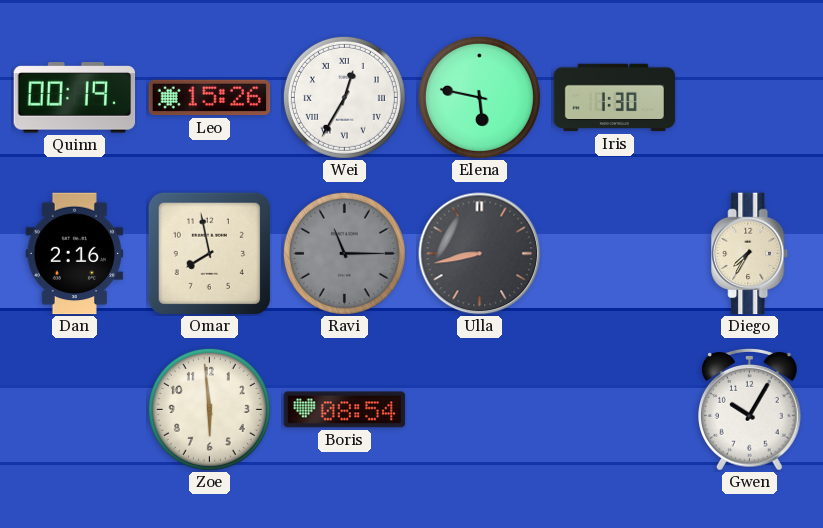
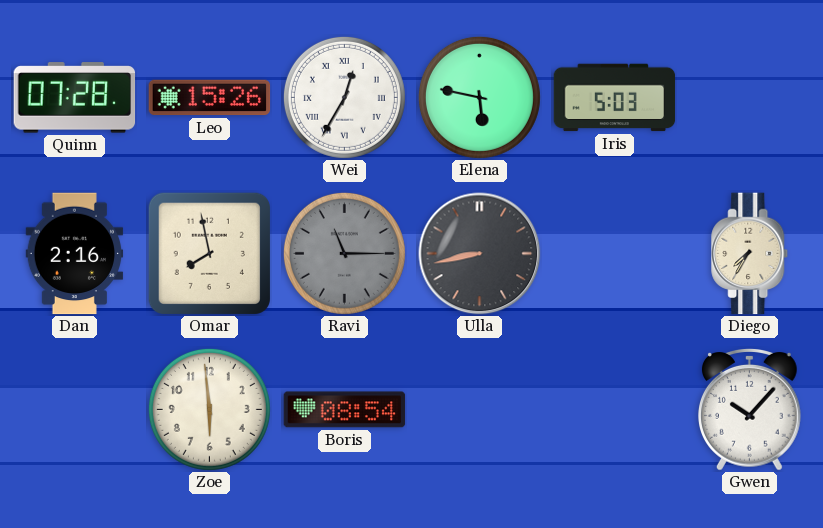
Quinn: 00:19 -> 07:28 (75, 98)
Iris: 1:30 -> 5:03 (615, 98)
Gwen: 10:05 -> 10:07 (750, 410)
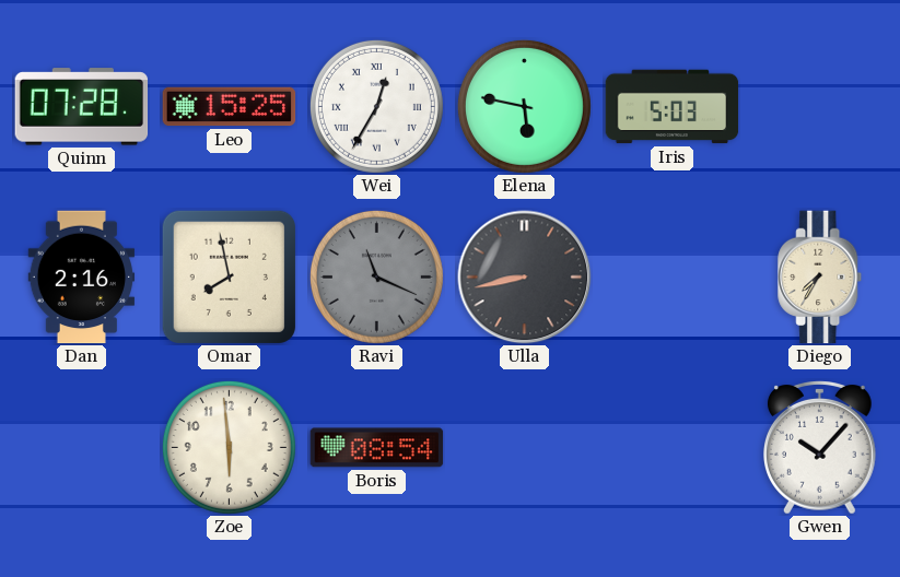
Leo: 15:26 -> 15:25 (230, 107)
Ravi: 11:15 -> 11:19 (376, 276)
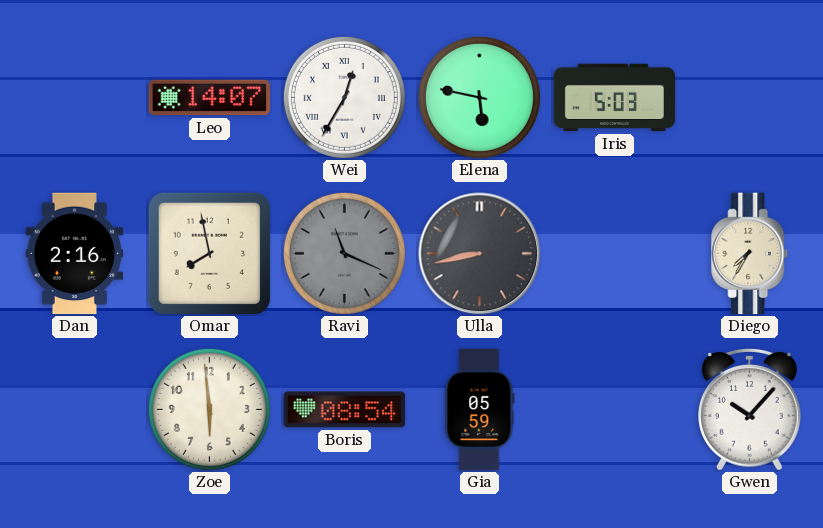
Quinn: 07:28 -> none (82, 107)
Leo: 15:25 -> 14:07 (210, 98)
Gia: none -> 05:59 (480, 410)
